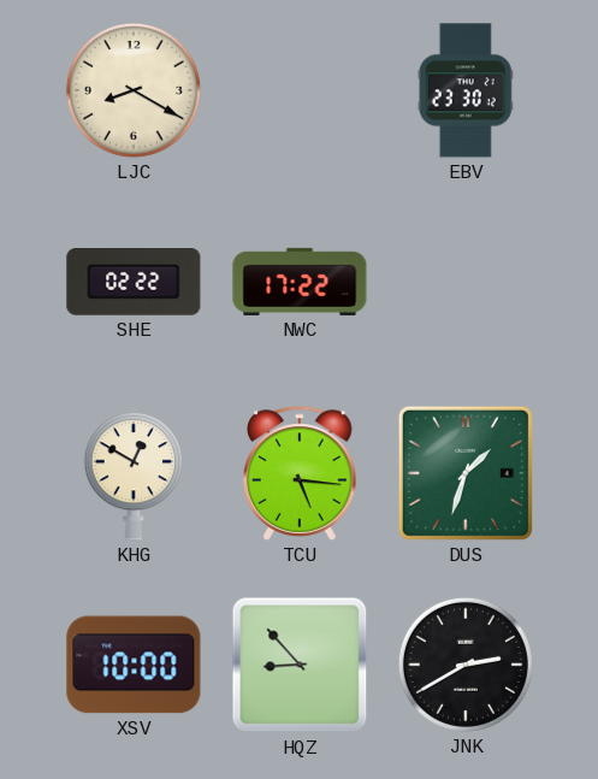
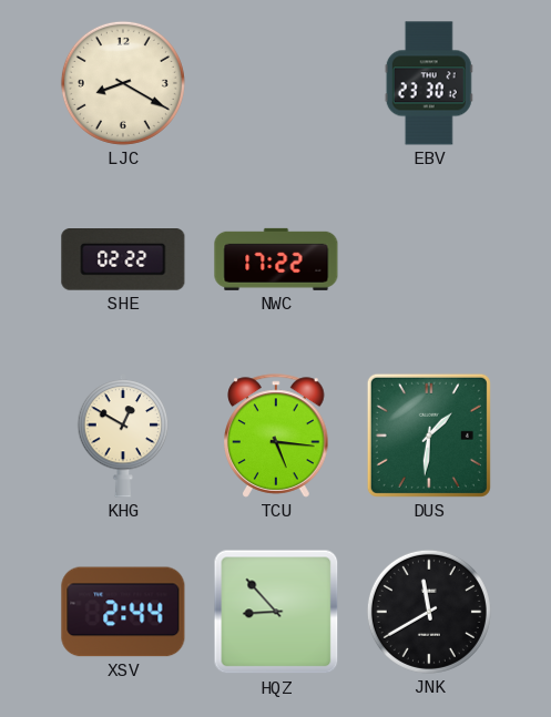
DUS: 1:33 -> 1:31 (429, 436)
XSV: 10:00 -> 2:44 (123, 612)
JNK: 2:40 -> 11:40 (429, 612)
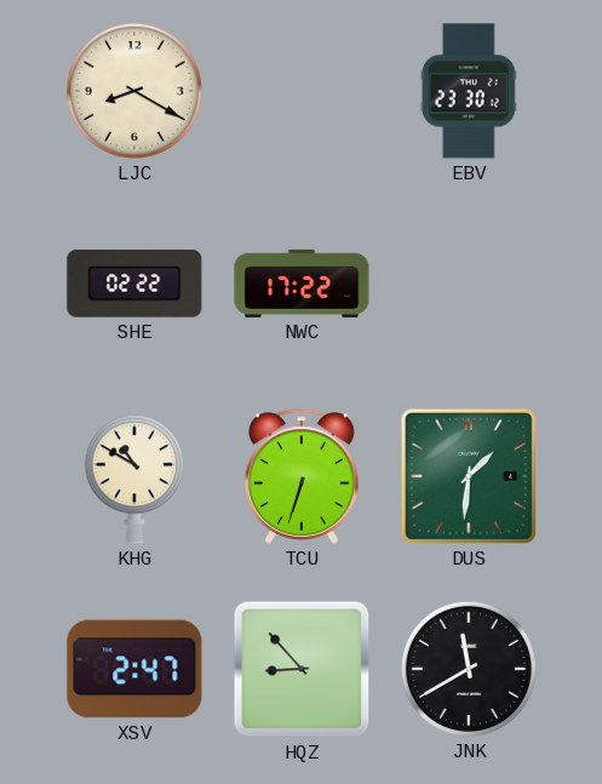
KHG: 12:50 -> 10:50 (134, 476)
TCU: 5:16 -> 6:33 (302, 476)
XSV: 2:44 -> 2:47 (134, 669)
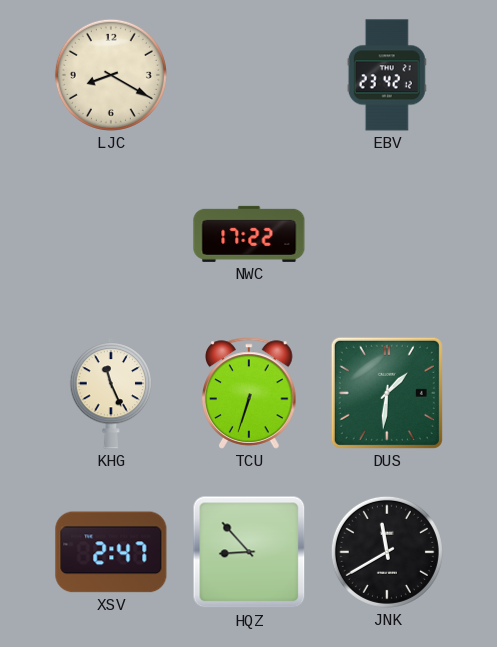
EBV: 23:30 -> 23:42 (387, 75)
SHE: 02:22 -> none (134, 285)
KHG: 10:50 -> 11:26 (111, 393)
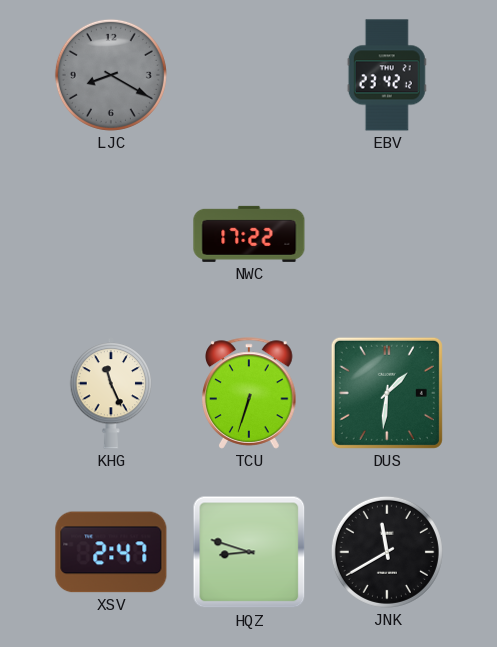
LJC dial: cream -> grey (111, 75)
HQZ: 8:53 -> 8:48 (249, 552)
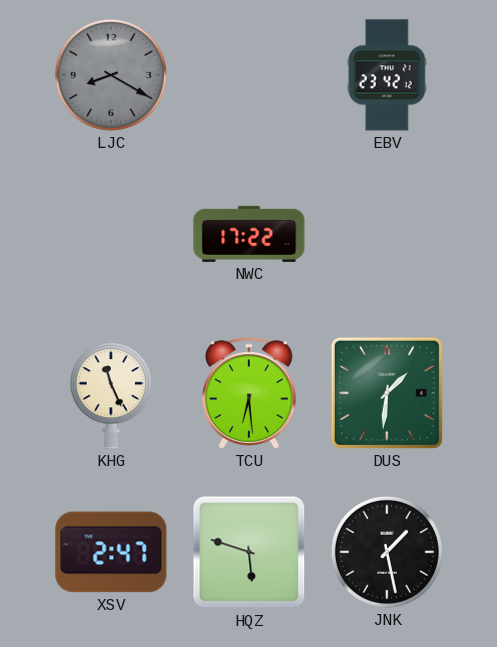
TCU: 6:33 -> 6:29 (249, 393)
HQZ: 8:48 -> 5:48 (249, 552)
JNK: 11:40 -> 1:28 (387, 552)
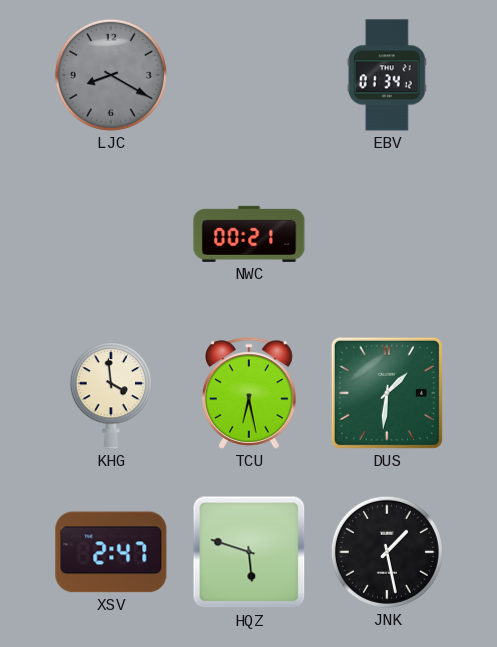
EBV: 23:42 -> 01:34 (387, 75)
NWC: 17:22 -> 00:21 (249, 234)
KHG: 11:26 -> 3:59 (111, 393)
TCU: 6:29 -> 6:28 (249, 393)
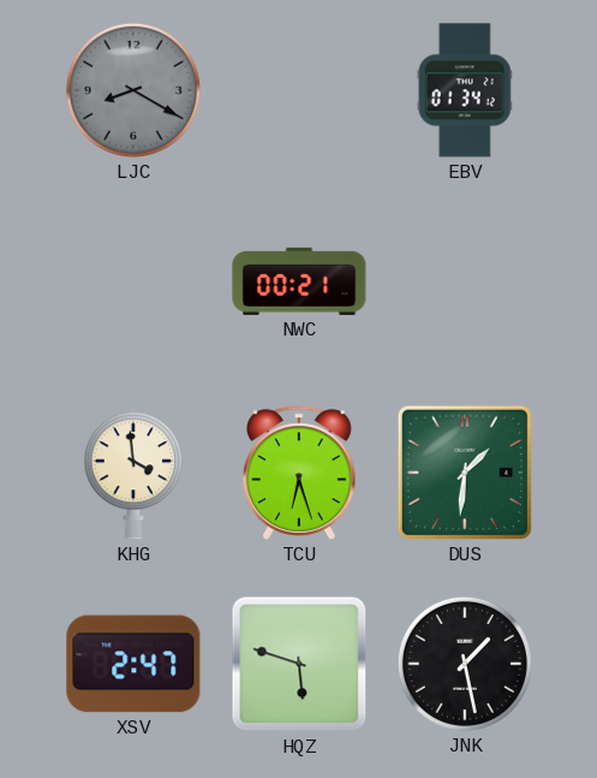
TCU: 6:28 -> 6:27 (299, 473)
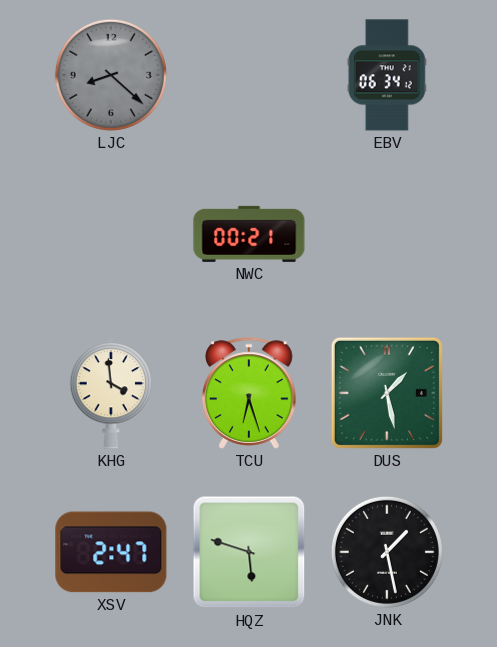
LJC: 8:20 -> 8:22 (111, 75)
EBV: 01:34 -> 06:34 (387, 75)
DUS: 1:31 -> 1:28 (387, 393)
